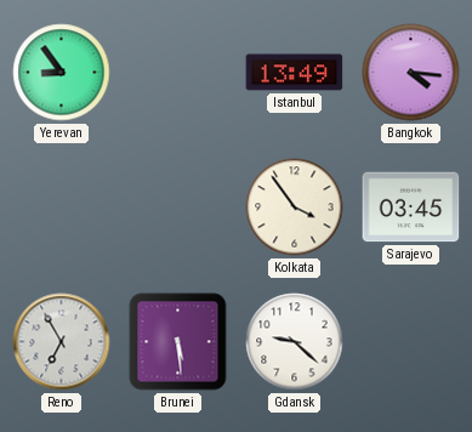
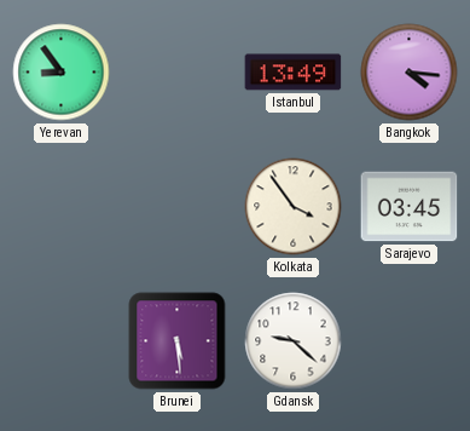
Reno: 6:55 -> none (62, 342)
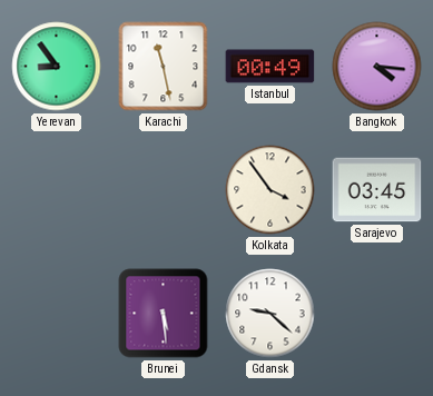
Karachi: none -> 11:28 (164, 67)
Istanbul: 13:49 -> 00:49 (270, 67)
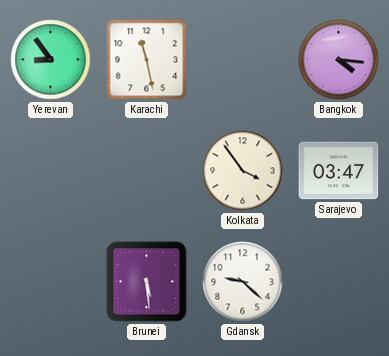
Istanbul: 00:49 -> none (270, 67)
Sarajevo: 03:45 -> 03:47 (339, 171)
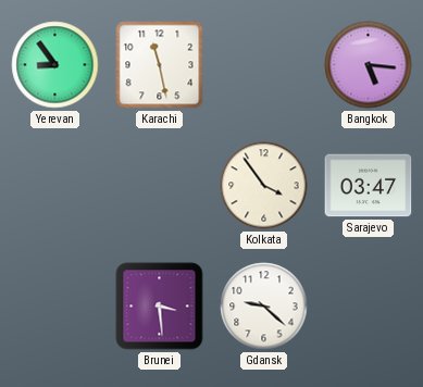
Bangkok: 4:16 -> 5:16 (369, 65)
Brunei: 5:29 -> 3:29 (160, 307)
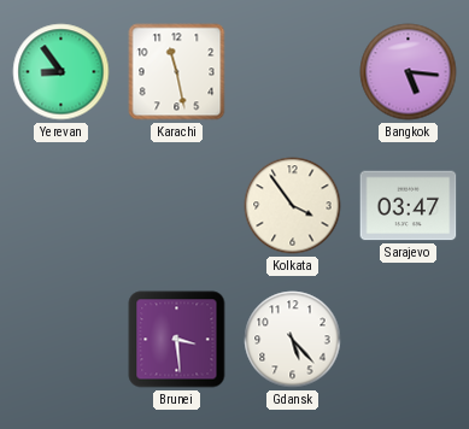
Gdansk: 9:22 -> 5:23 (293, 340)
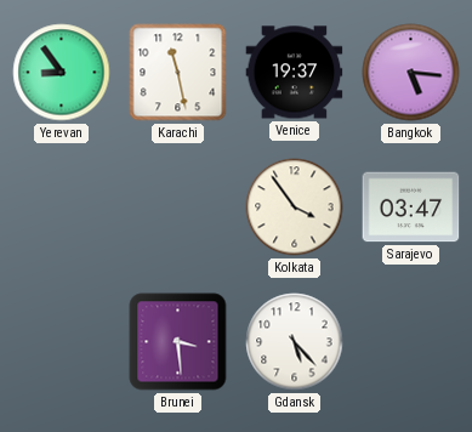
Venice: none -> 19:37 (295, 73)
